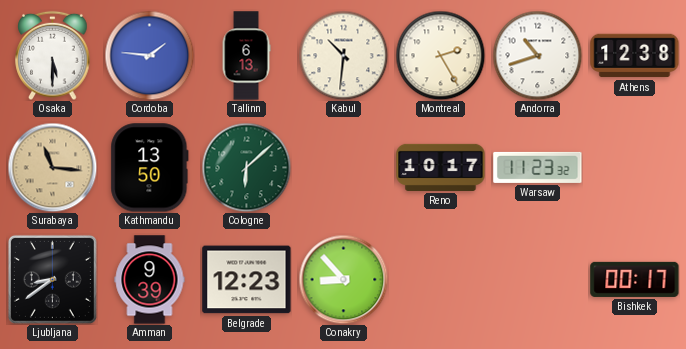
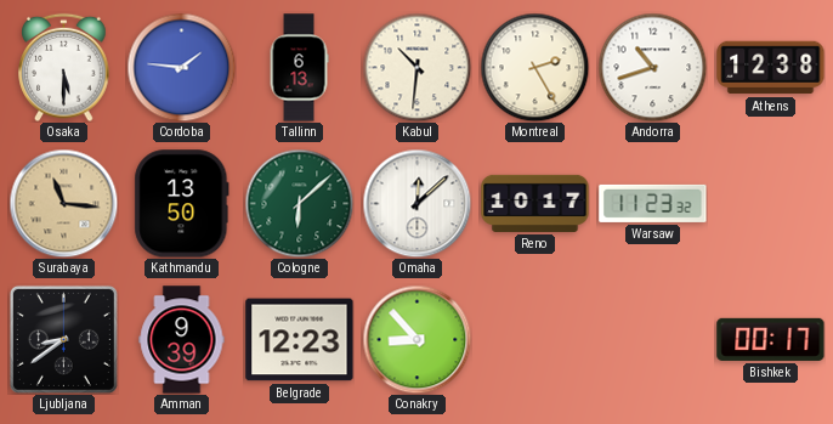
Omaha: none -> 12:08 (416, 203)
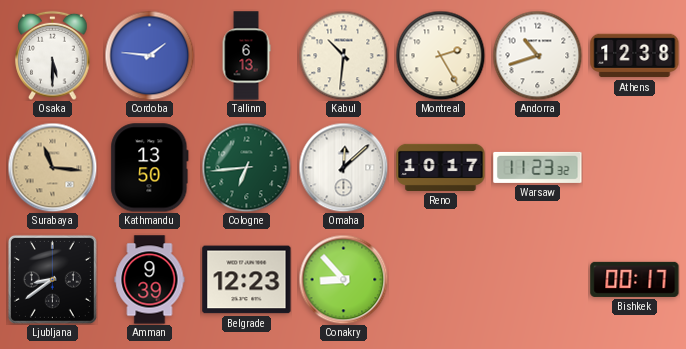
Cologne: 6:08 -> 6:44 (246, 167)
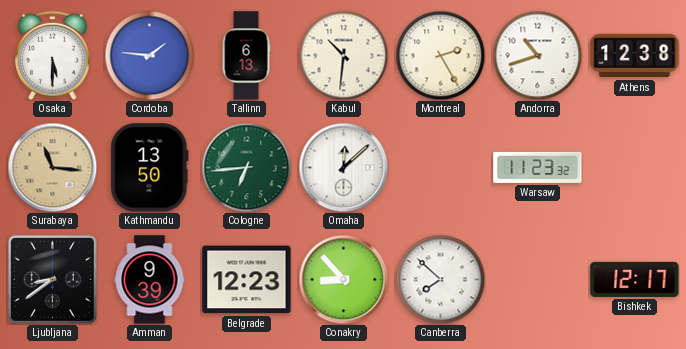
Reno: 10:17 -> none (441, 167)
Canberra: none -> 7:52 (440, 279)
Bishkek: 00:17 -> 12:17 (635, 279)
